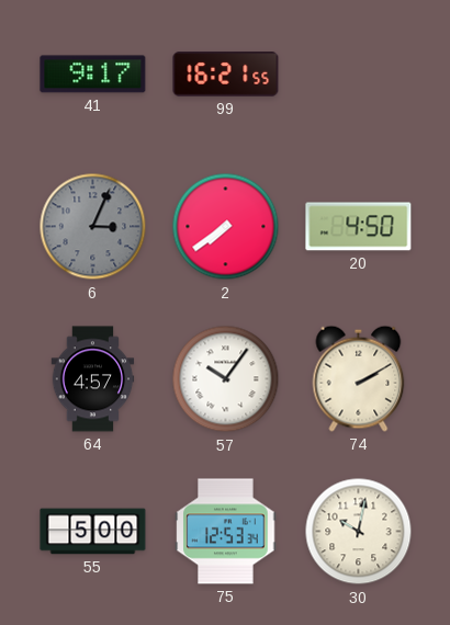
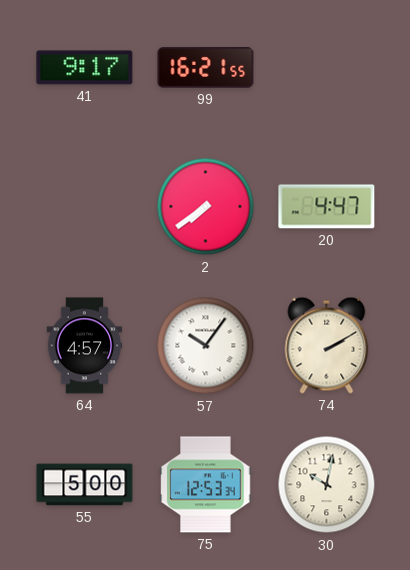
6: 3:04 -> none (93, 227)
20: 4:50 -> 4:47 (327, 207)
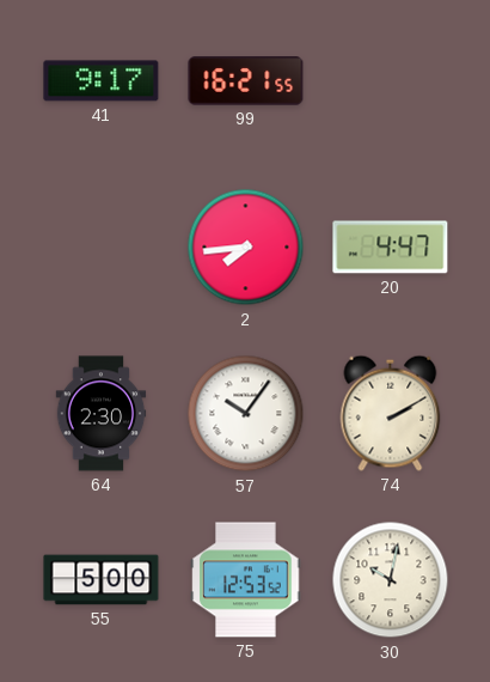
2: 7:39 -> 7:44 (246, 248)
64: 4:57 -> 2:30 (102, 414)
75: 12:53:34 -> 12:53:52 (246, 580)
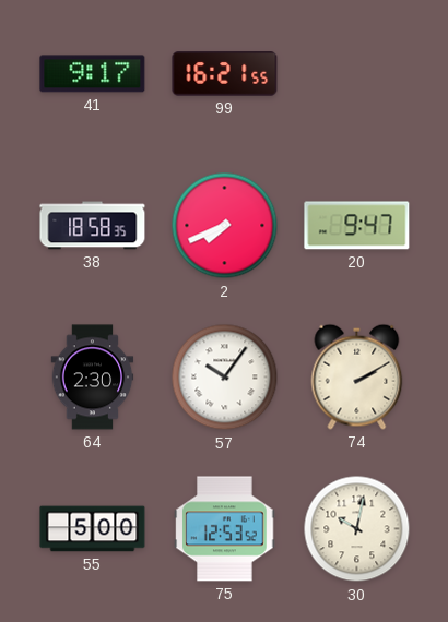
38: none -> 18:58 (93, 226)
2: 7:44 -> 7:41 (225, 226)
20: 4:47 -> 9:47 (357, 226)
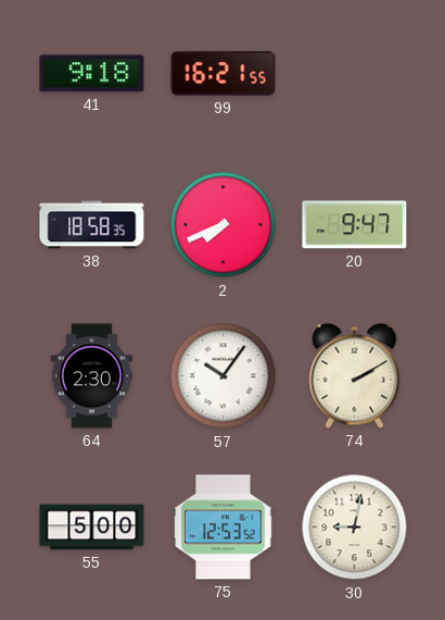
41: 9:17 -> 9:18 (92, 74)
30: 10:02 -> 9:02 (355, 528)
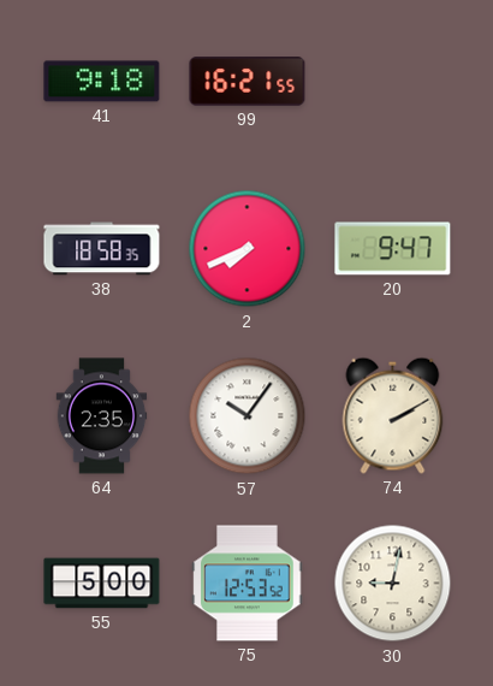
64: 2:30 -> 2:35 (102, 416)
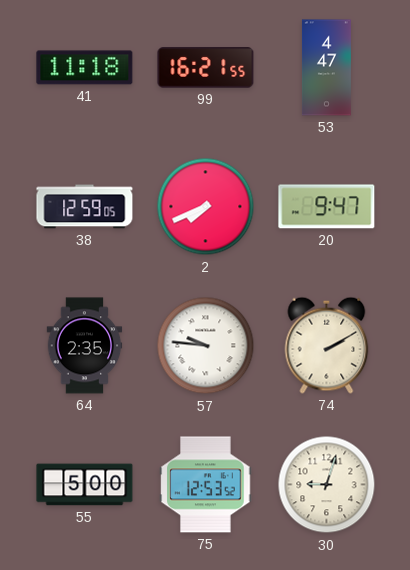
41: 9:18 -> 11:18 (85, 68)
53: none -> 4:47 (326, 68)
38: 18:58 -> 12:59 (85, 207)
57: 10:06 -> 9:46 (206, 346)
30: 9:02 -> 9:03 (327, 485)
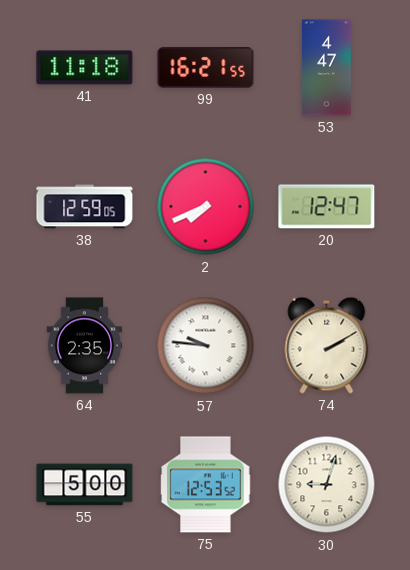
20: 9:47 -> 12:47 (327, 207)
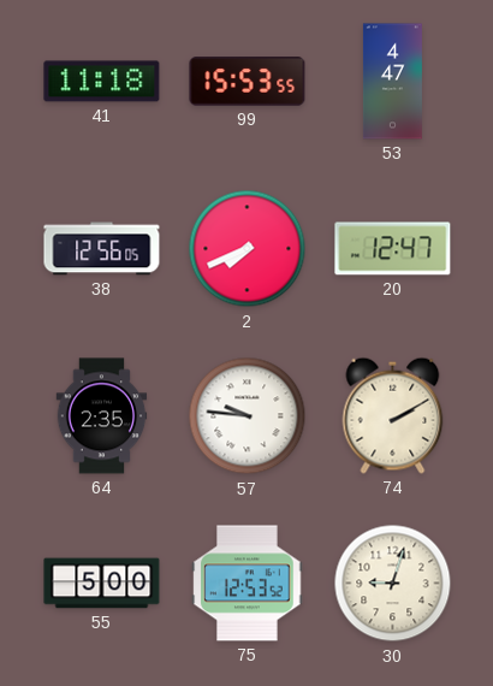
99: 16:21 -> 15:53 (248, 82)
38: 12:59 -> 12:56 (102, 249)
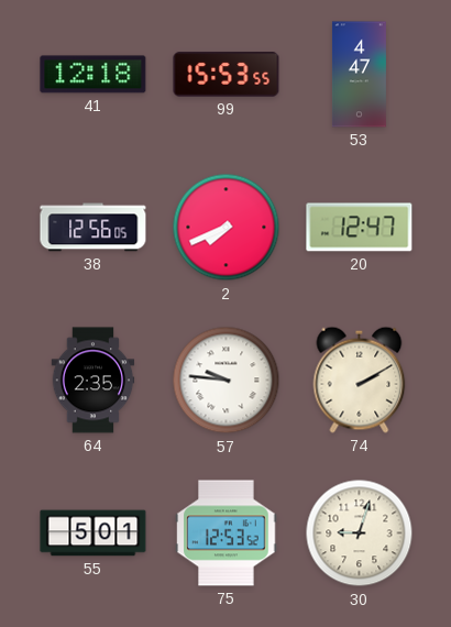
41: 11:18 -> 12:18 (94, 75)
55: 5:00 -> 5:01 (94, 533)
